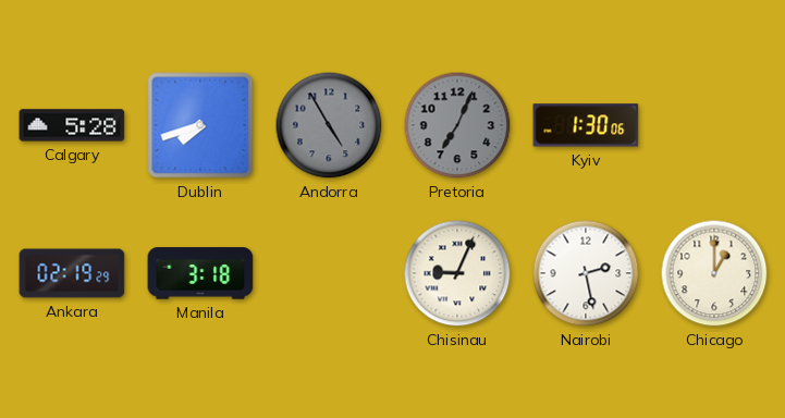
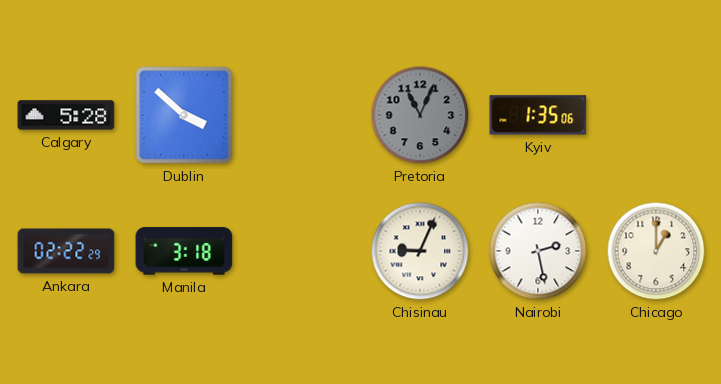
Dublin: 7:42 -> 3:52 (184, 115)
Andorra: 4:55 -> none (329, 125)
Pretoria: 7:04 -> 11:04 (420, 115)
Kyiv: 1:30 -> 1:35 (538, 115)
Ankara: 02:19 -> 02:22 (66, 251)
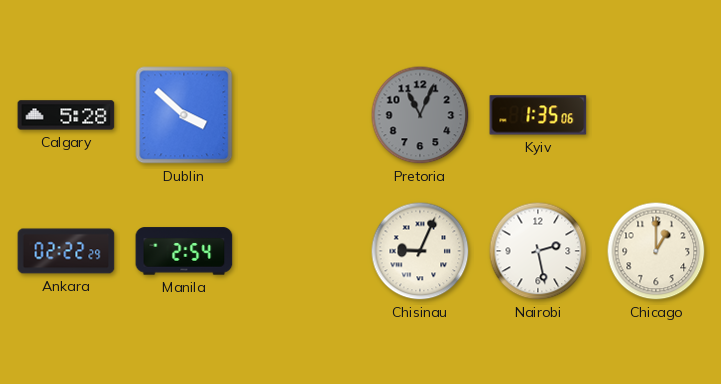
Manila: 3:18 -> 2:54 (184, 251)
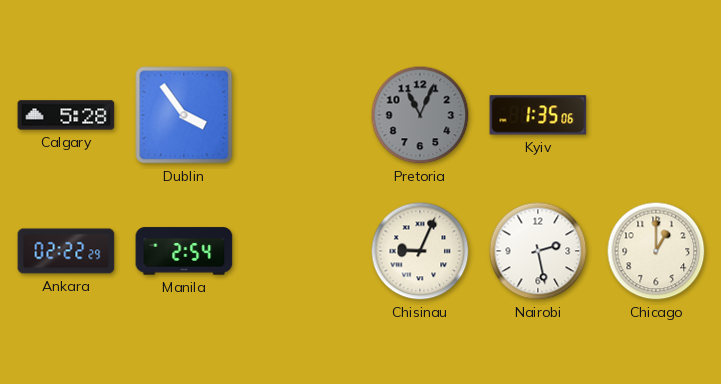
Dublin: 3:52 -> 3:54 (184, 115)
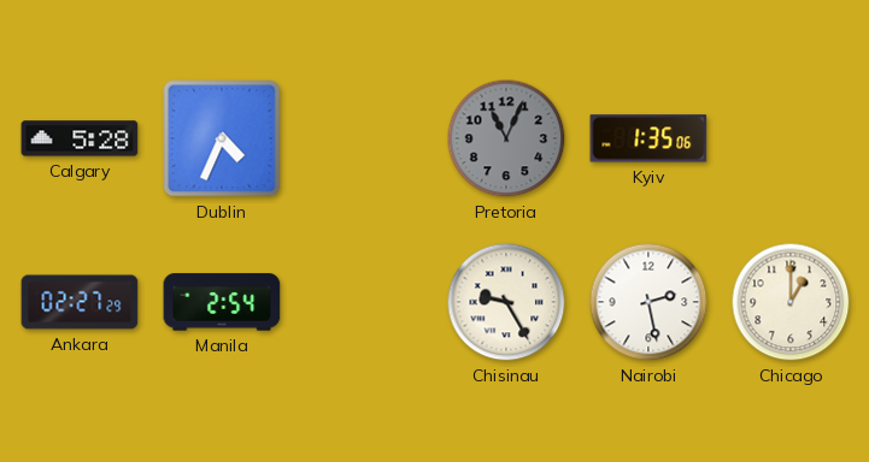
Dublin: 3:54 -> 4:34 (222, 138)
Ankara: 02:22 -> 02:27 (80, 302)
Chisinau: 9:04 -> 9:25 (506, 302)
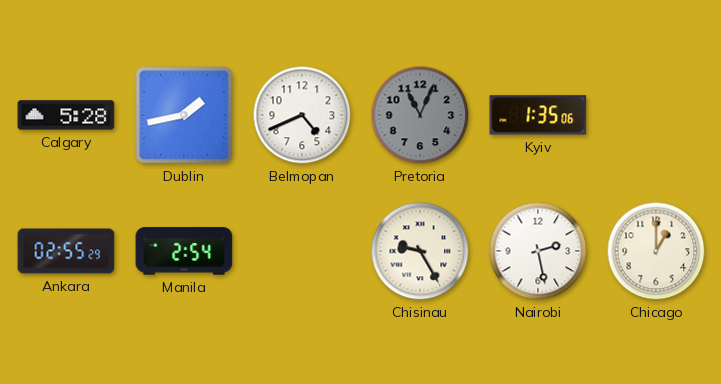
Dublin: 4:34 -> 1:43 (184, 115)
Belmopan: none -> 4:41 (302, 115)
Ankara: 02:27 -> 02:55 (66, 251)
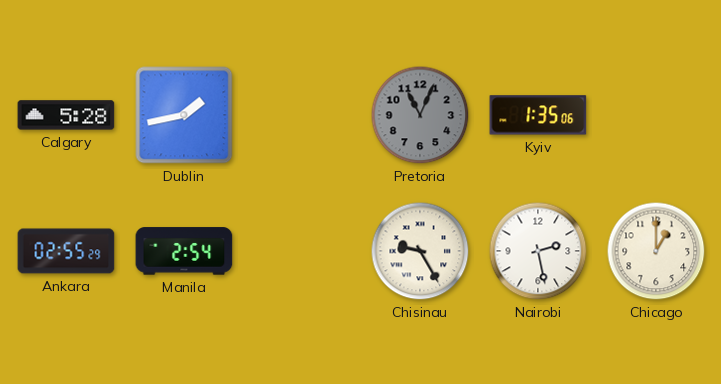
Belmopan: 4:41 -> none (302, 115)
